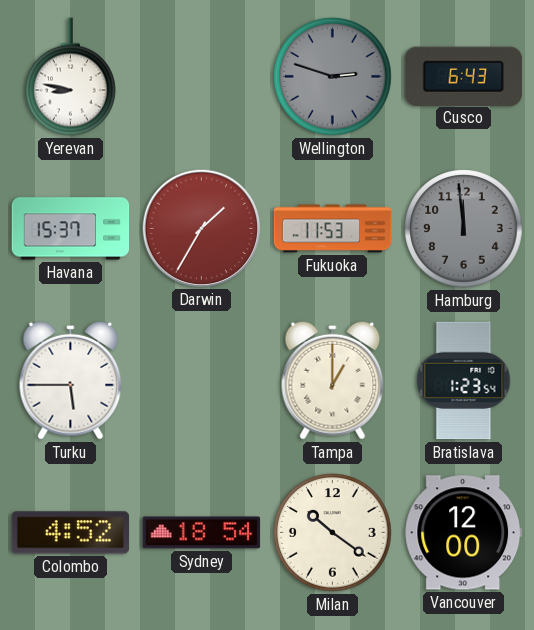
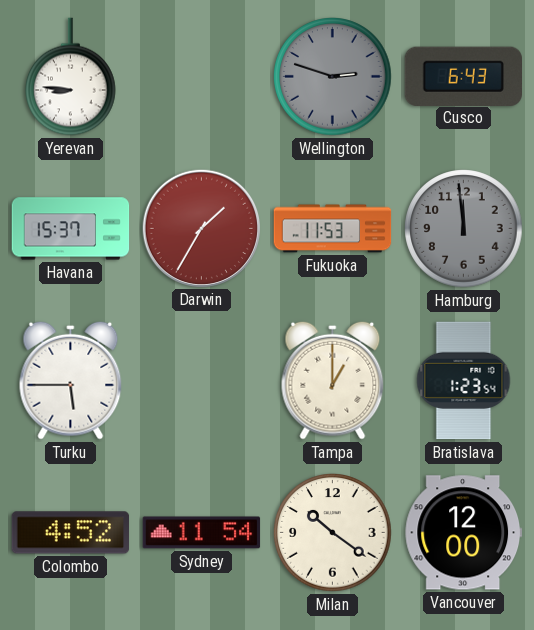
Yerevan: 8:47 -> 8:46 (71, 77)
Sydney: 18:54 -> 11:54 (202, 533)
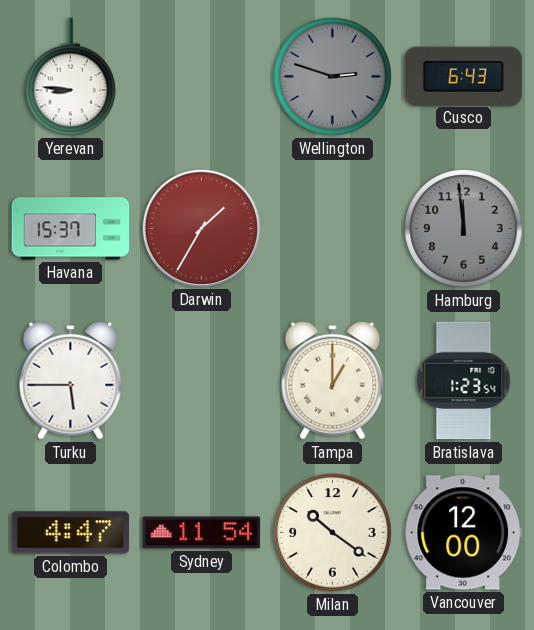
Fukuoka: 11:53 -> none (333, 229)
Colombo: 4:52 -> 4:47 (71, 533)
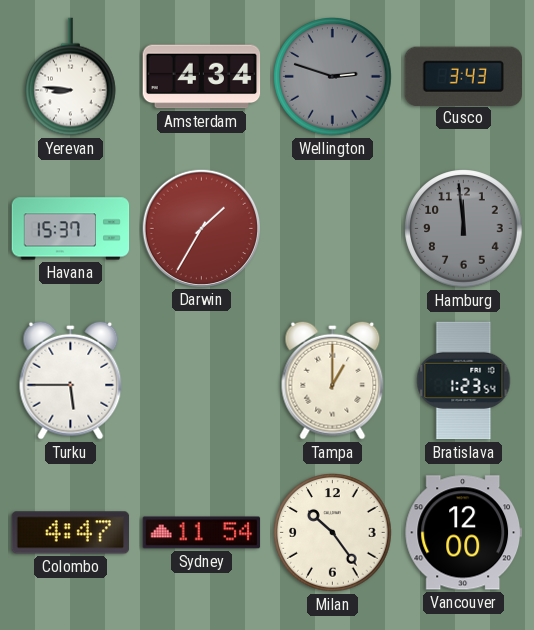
Amsterdam: none -> 4:34 (202, 77)
Cusco: 6:43 -> 3:43 (463, 76)
Milan: 10:21 -> 10:24 (333, 533)
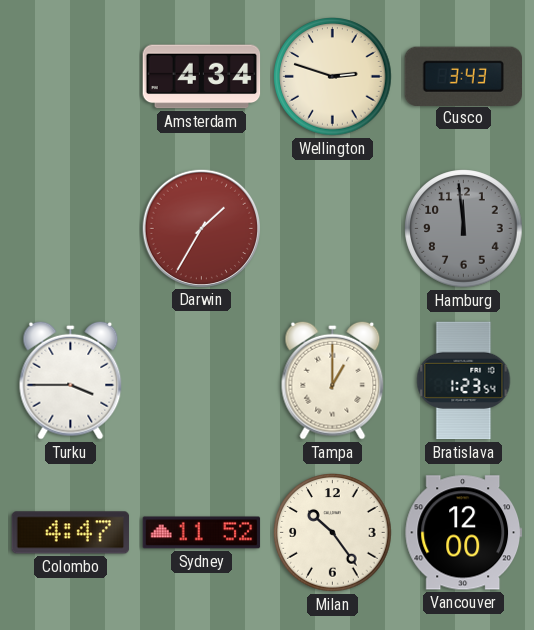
Yerevan: 8:46 -> none (71, 77)
Wellington dial: grey -> cream (333, 77)
Havana: 15:37 -> none (71, 229)
Turku: 5:45 -> 3:45 (71, 380)
Sydney: 11:54 -> 11:52 (202, 533)
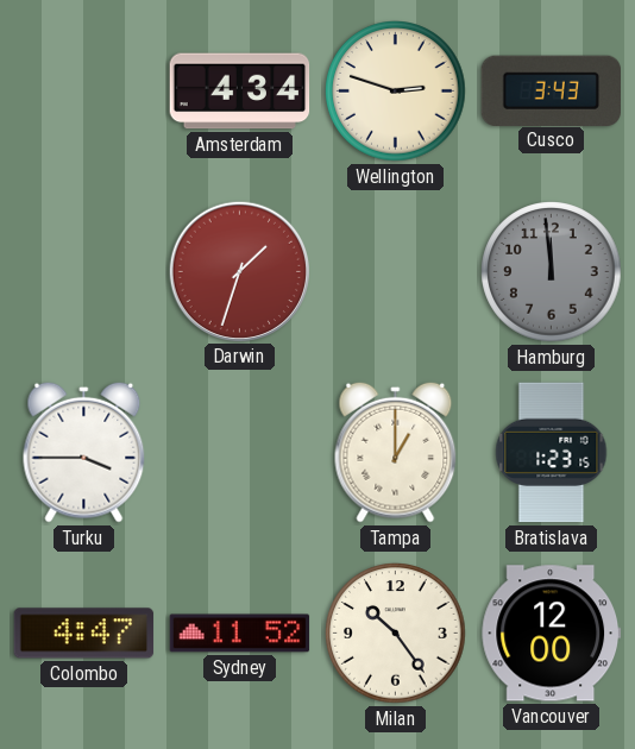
Darwin: 1:35 -> 1:33 (239, 271)
Bratislava: 1:23:54 -> 1:23:15 (552, 453)
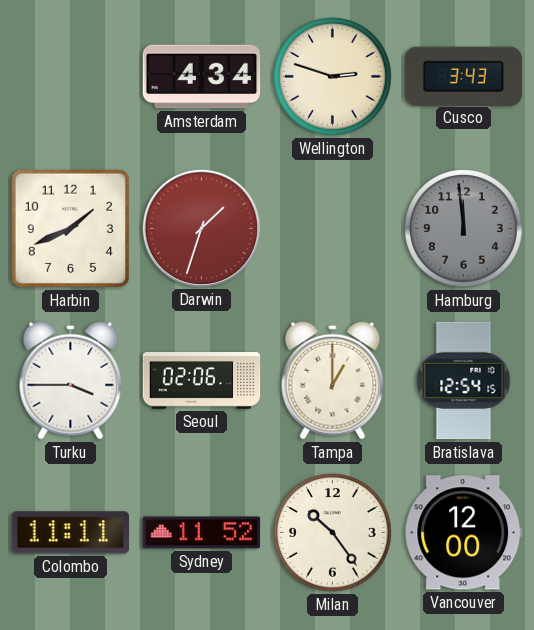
Harbin: none -> 1:41 (70, 228)
Seoul: none -> 02:06 (202, 381)
Bratislava: 1:23 -> 12:54 (464, 381)
Colombo: 4:47 -> 11:11 (71, 533)
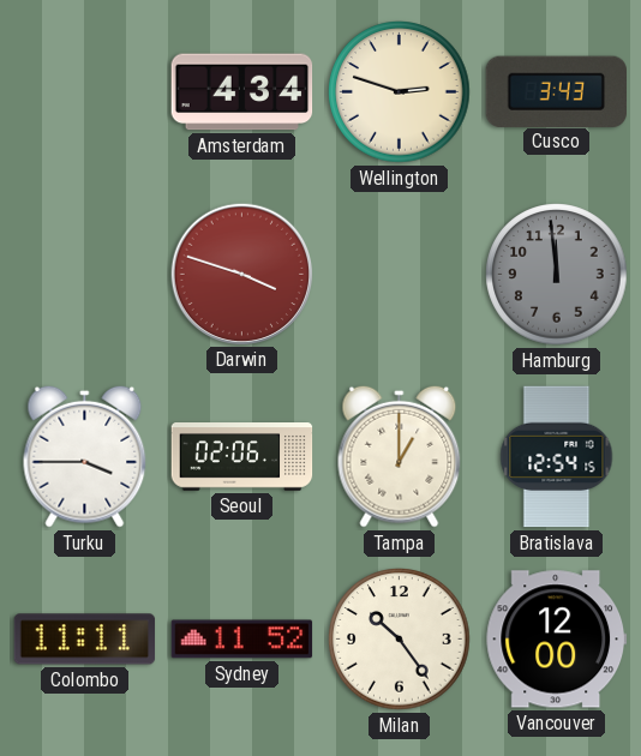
Harbin: 1:41 -> none (70, 228)
Darwin: 1:33 -> 3:48 (241, 274)
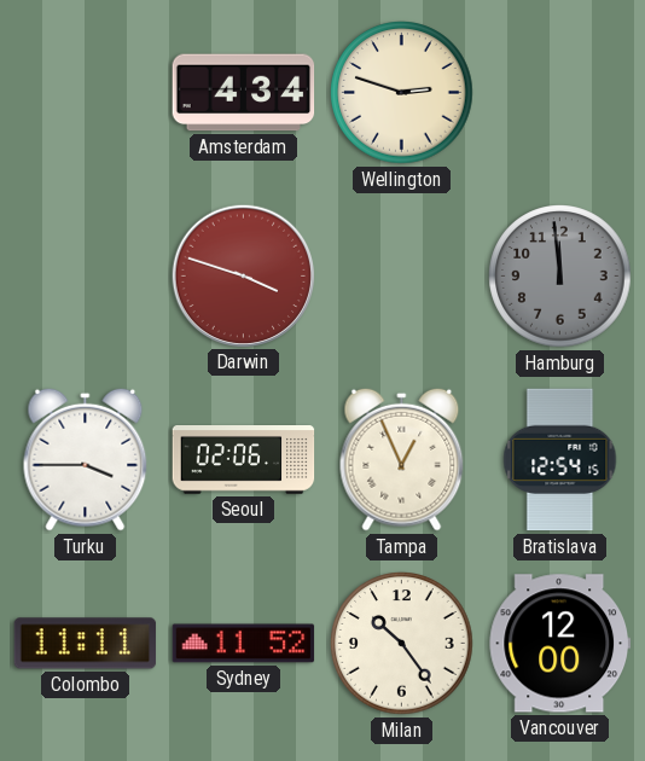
Cusco: 3:43 -> none (556, 91)
Tampa: 1:00 -> 12:56 (402, 459)
